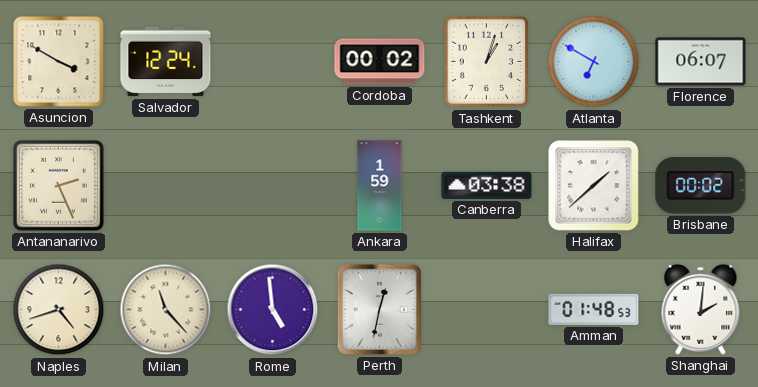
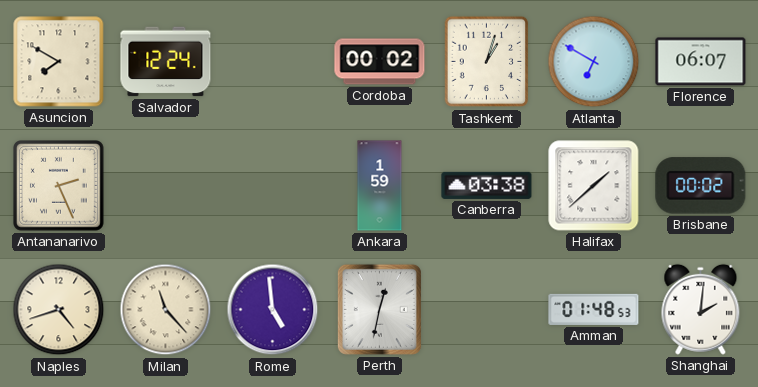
Asuncion: 3:50 -> 7:50 (59, 62)
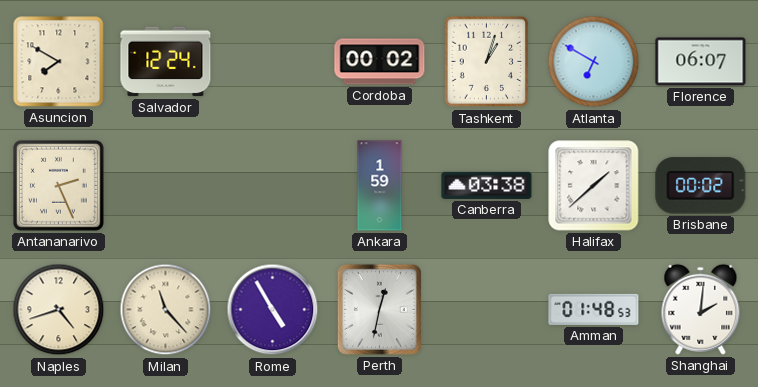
Rome: 4:59 -> 4:55 (273, 310)
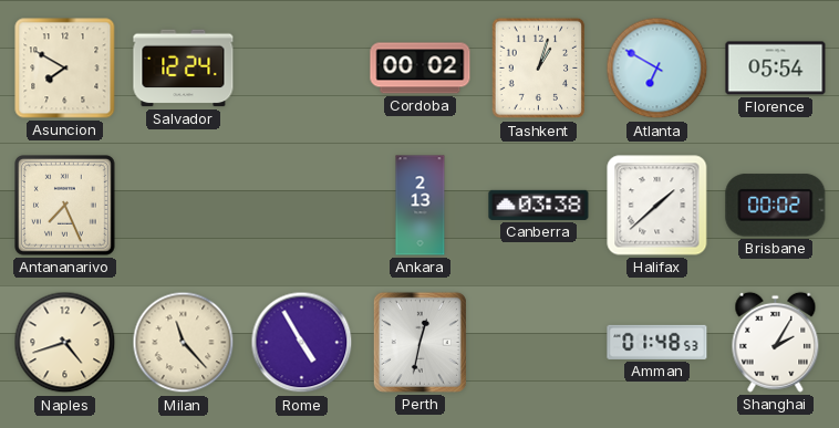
Florence: 06:07 -> 05:54 (776, 69)
Antananarivo: 2:26 -> 7:26 (65, 206)
Ankara: 1:59 -> 2:13 (421, 206)
Shanghai: 2:01 -> 2:05 (776, 342)
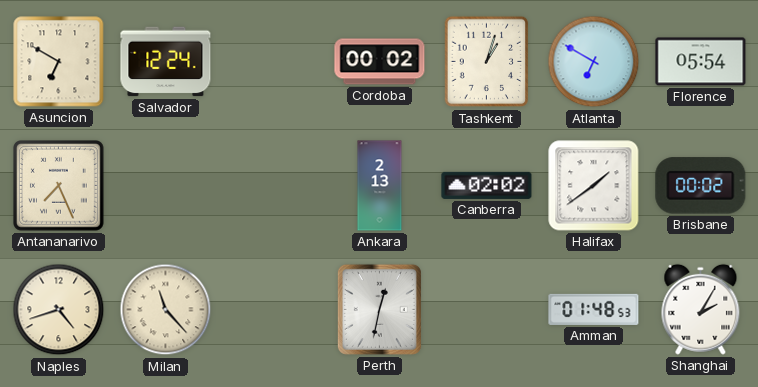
Asuncion: 7:50 -> 6:50 (59, 62)
Canberra: 03:38 -> 02:02 (487, 185)
Halifax: 1:38 -> 1:39 (594, 186)
Rome: 4:55 -> none (302, 343)
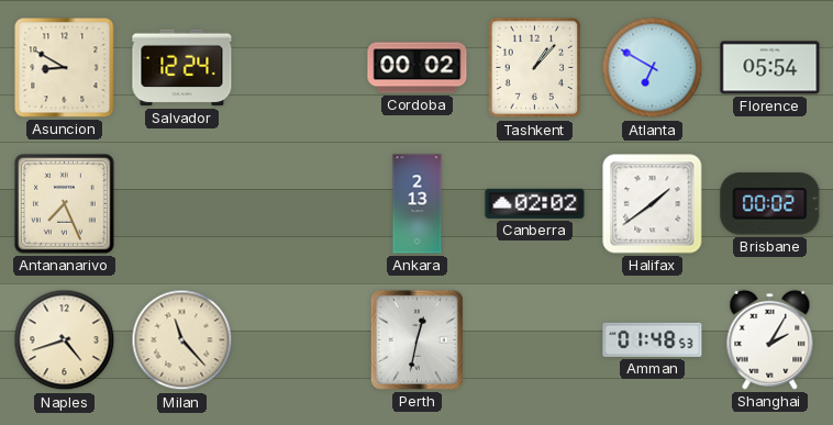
Asuncion: 6:50 -> 8:50 (65, 68)
Tashkent: 1:03 -> 1:07 (535, 68)
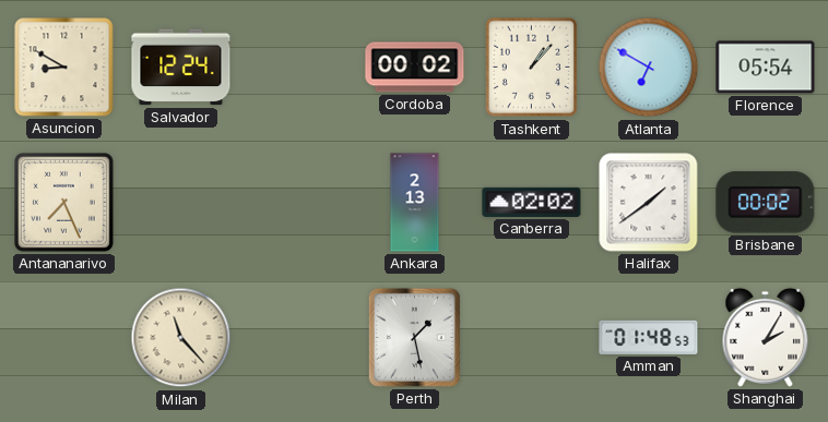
Naples: 4:42 -> none (65, 340)
Perth: 12:32 -> 1:28 (414, 337)
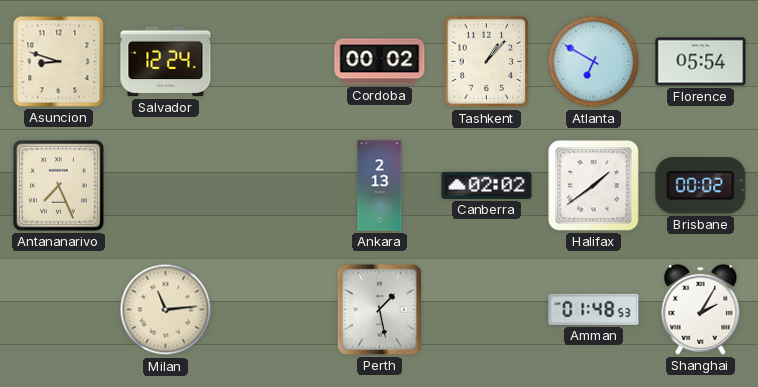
Asuncion: 8:50 -> 8:48 (59, 62)
Milan: 11:23 -> 11:14 (166, 310)
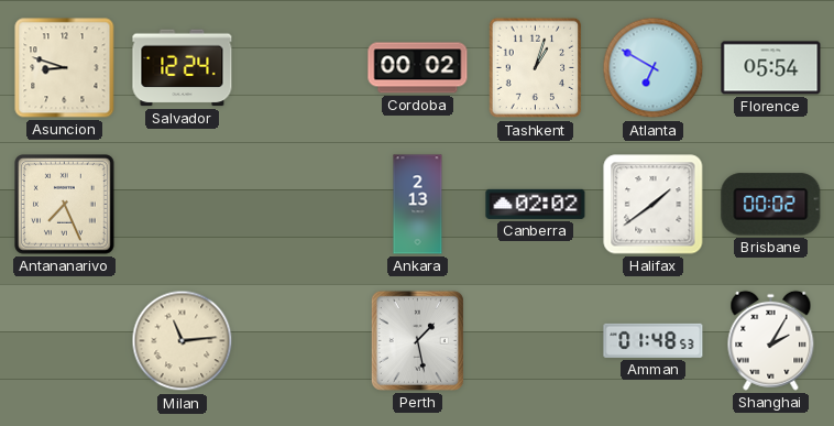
Tashkent: 1:07 -> 1:03 (536, 68)
